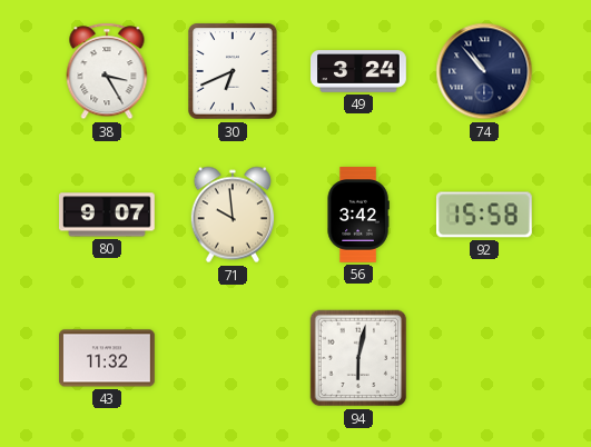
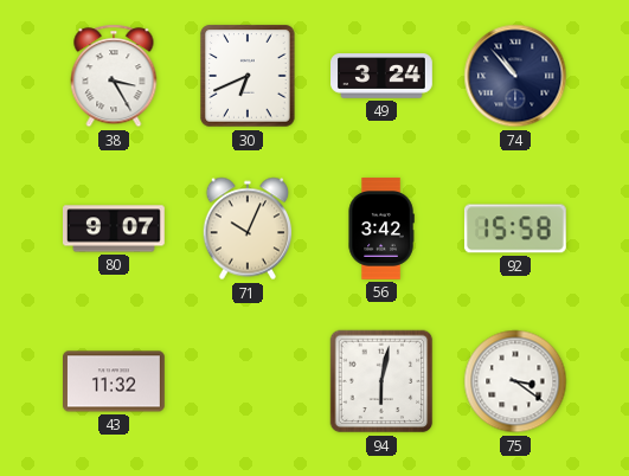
71: 9:59 -> 10:04 (248, 229)
75: none -> 3:21 (515, 381)
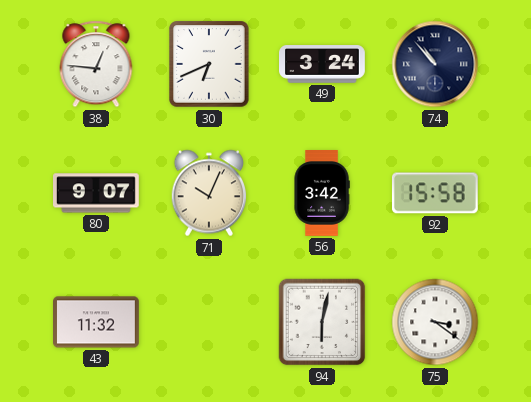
38: 3:25 -> 12:46 (96, 64)
